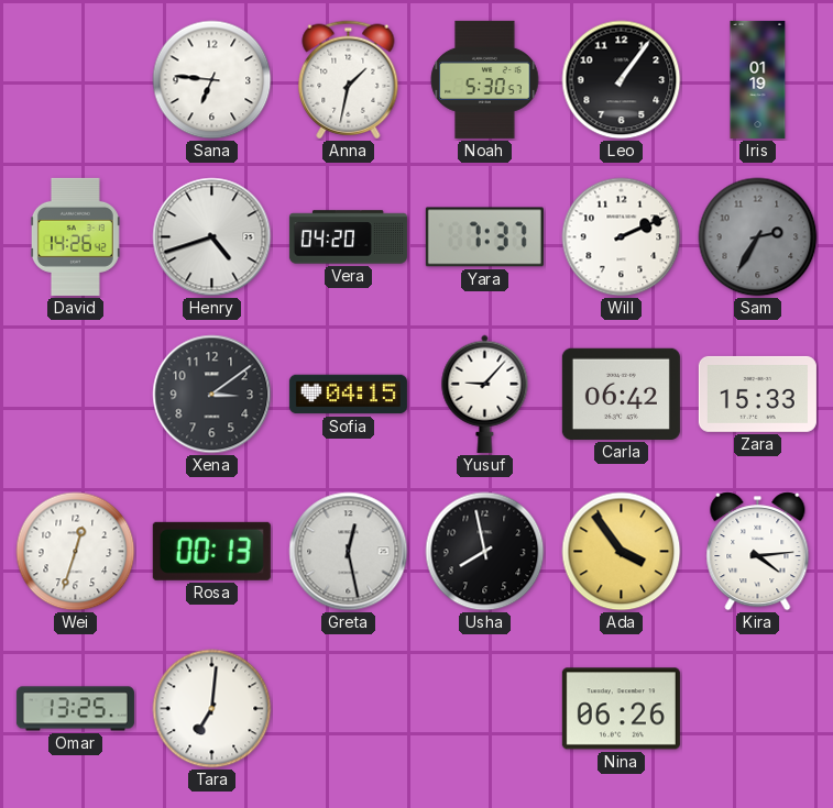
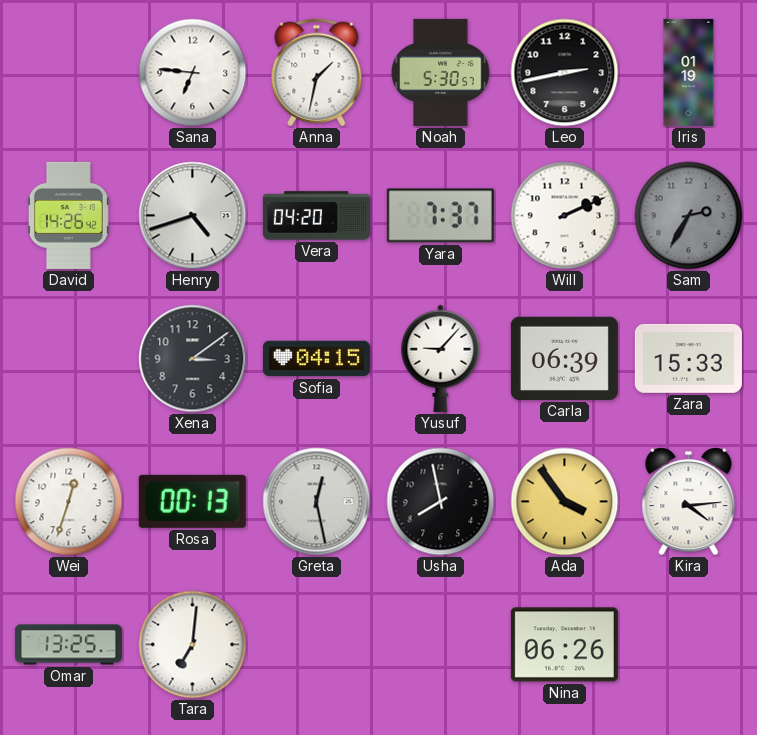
Leo: 1:06 -> 2:43 (565, 73)
Carla: 06:42 -> 06:39 (564, 358)
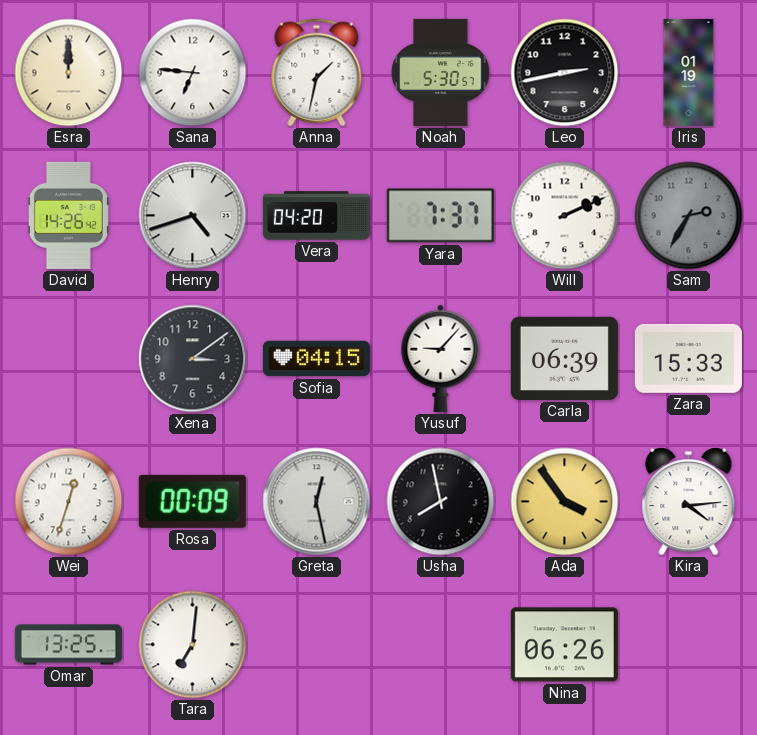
Esra: none -> 12:00 (69, 73)
Rosa: 00:13 -> 00:09 (192, 501)
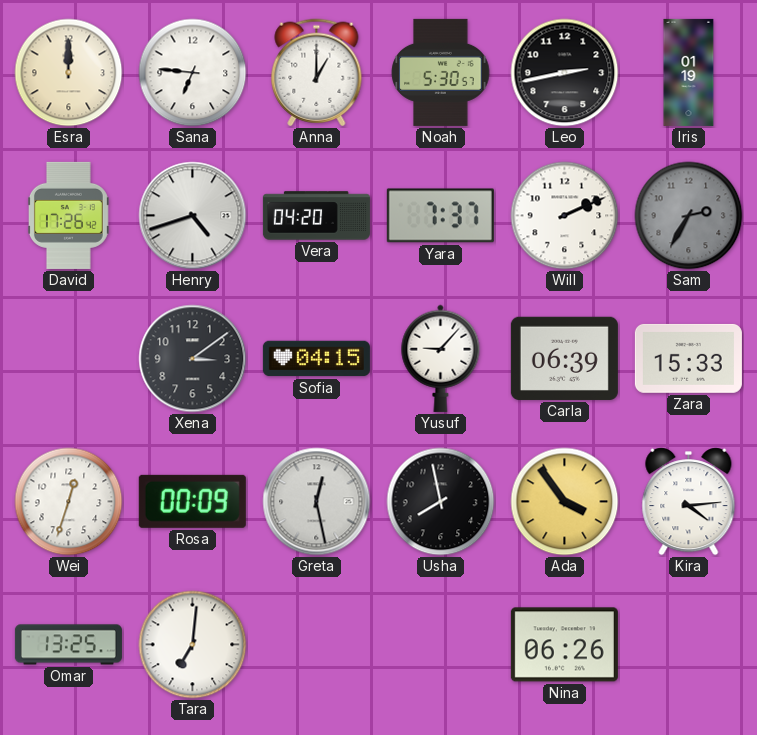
Anna: 1:32 -> 1:00 (317, 73)
David: 14:26 -> 17:26 (68, 215)
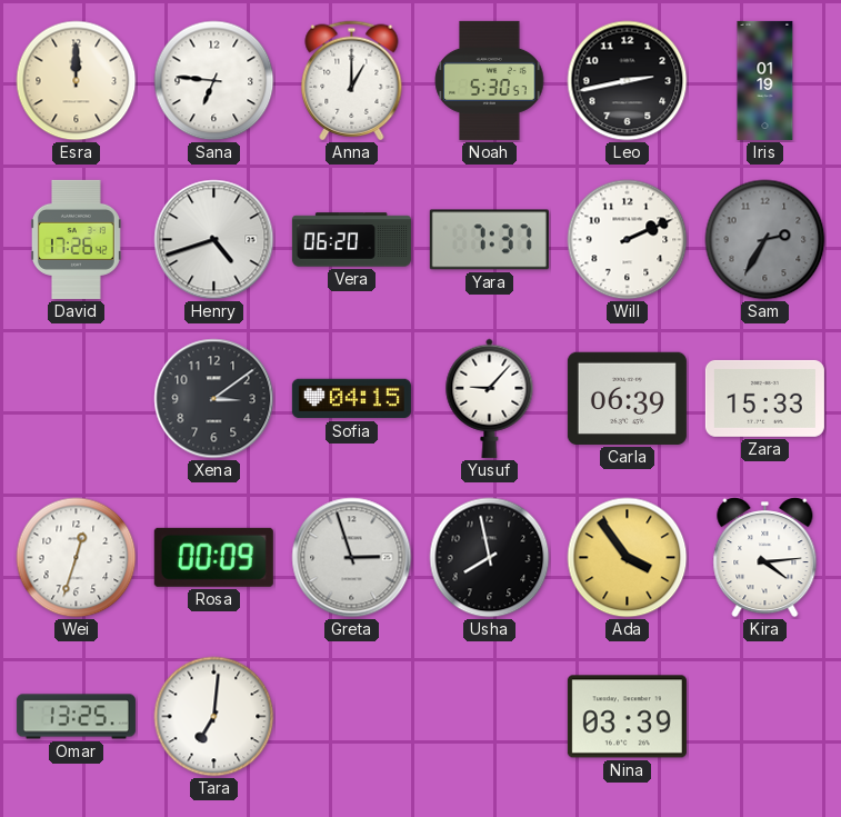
Vera: 04:20 -> 06:20 (351, 240)
Greta: 12:28 -> 2:57 (352, 558)
Nina: 06:26 -> 03:39 (627, 717)
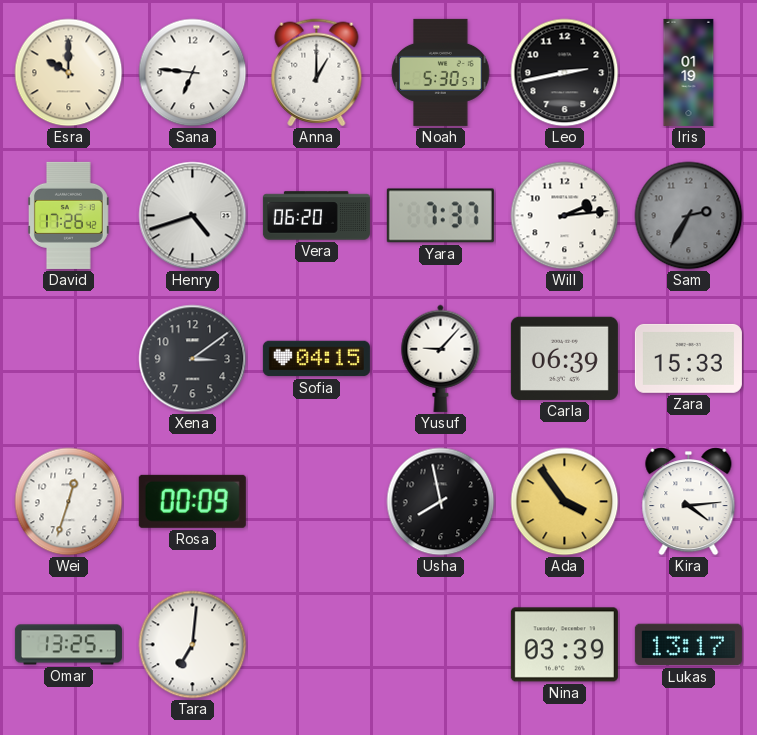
Esra: 12:00 -> 10:00 (69, 73)
Will: 2:11 -> 2:14 (565, 216)
Greta: 2:57 -> none (352, 558)
Lukas: none -> 13:17 (688, 645)
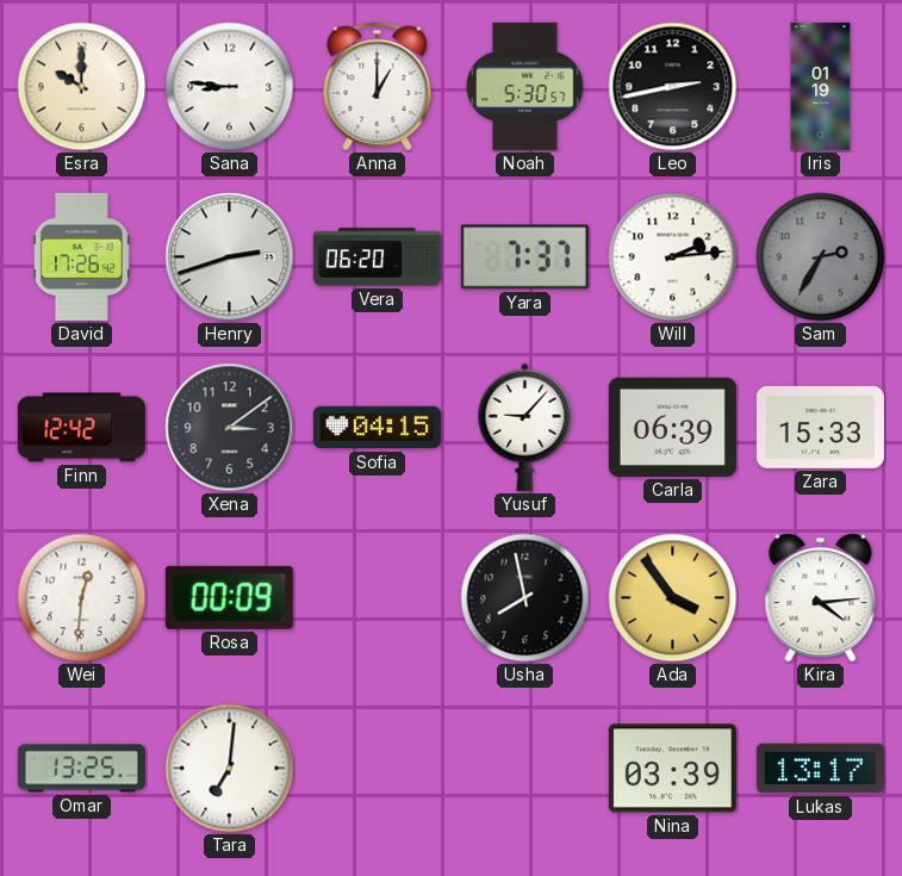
Sana: 6:46 -> 8:46 (230, 87)
Henry: 4:42 -> 2:42 (230, 257)
Finn: none -> 12:42 (81, 428)
Wei: 12:33 -> 12:31 (82, 598)
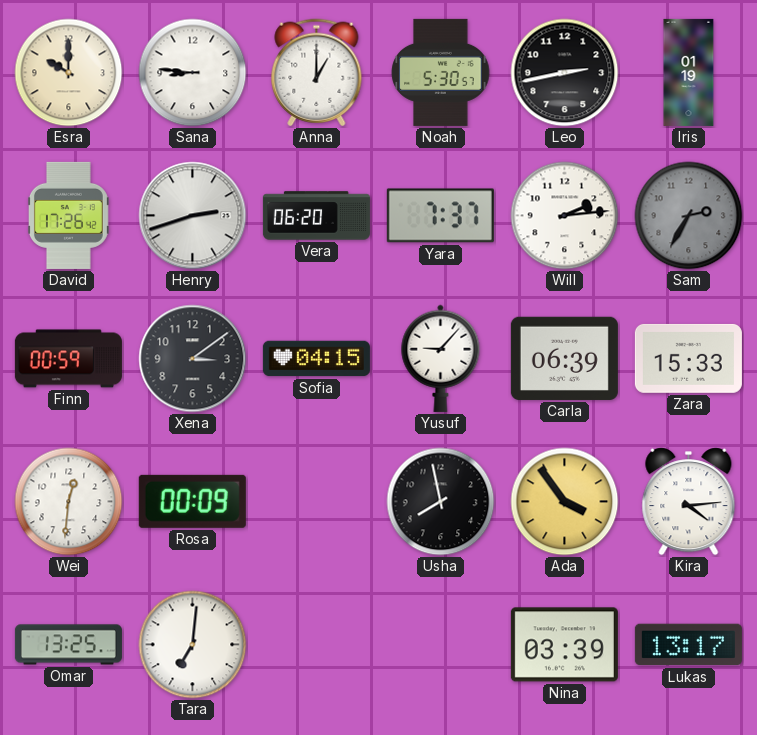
Finn: 12:42 -> 00:59 (68, 359)
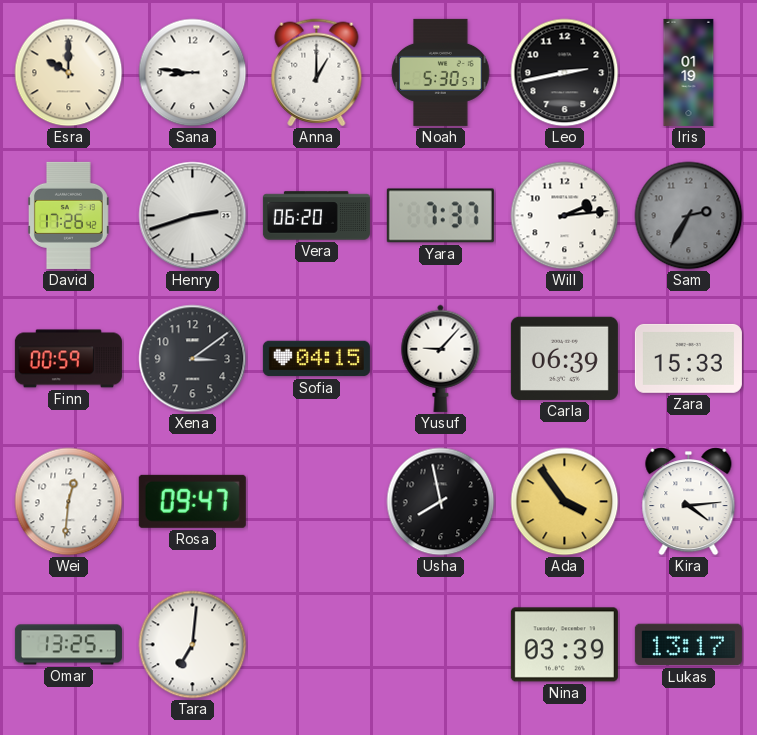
Rosa: 00:09 -> 09:47 (192, 501)
